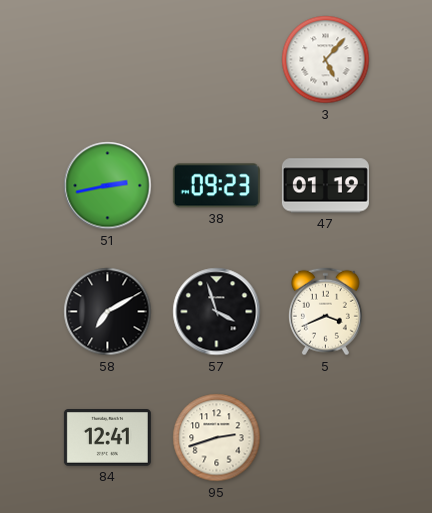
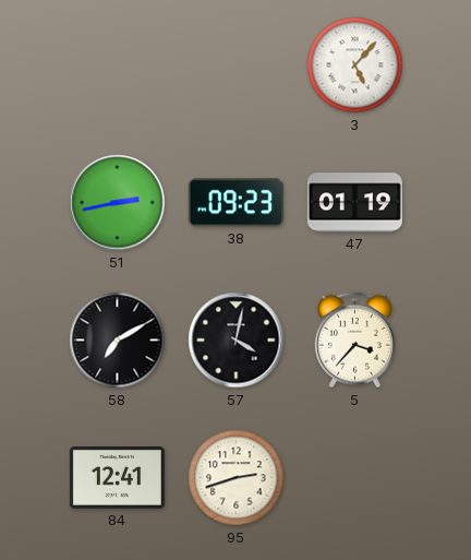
57: 3:57 -> 4:02 (237, 341)
5: 3:41 -> 3:37 (354, 341)
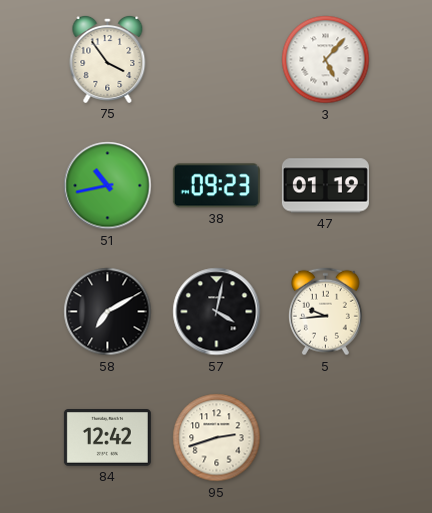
75: none -> 3:54 (108, 59)
51: 2:43 -> 10:43 (108, 186)
5: 3:37 -> 9:44 (325, 312)
84: 12:41 -> 12:42 (107, 438)
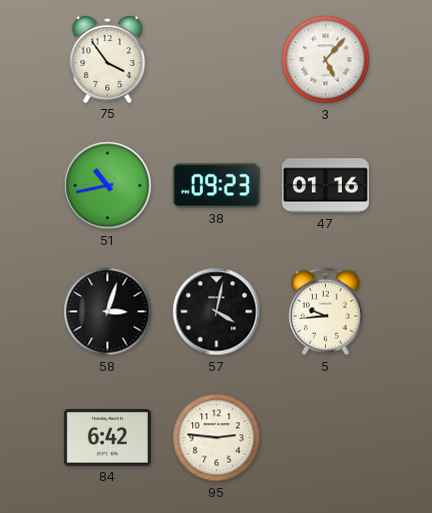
47: 01:19 -> 01:16 (325, 186)
58: 7:10 -> 3:03 (108, 312)
84: 12:42 -> 6:42 (107, 438)
95: 2:42 -> 2:46 (217, 438)
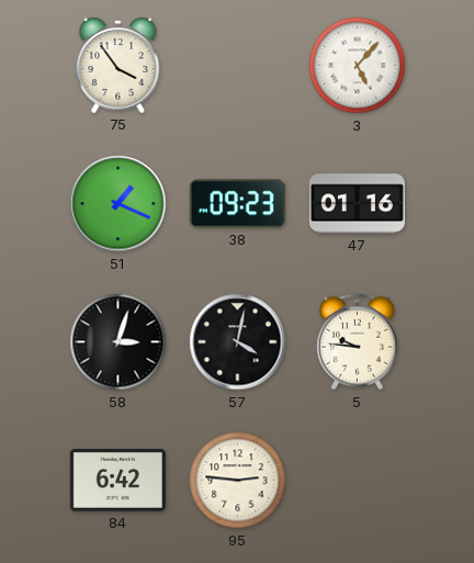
51: 10:43 -> 1:19 (119, 204)
5: 9:44 -> 9:46 (357, 342)
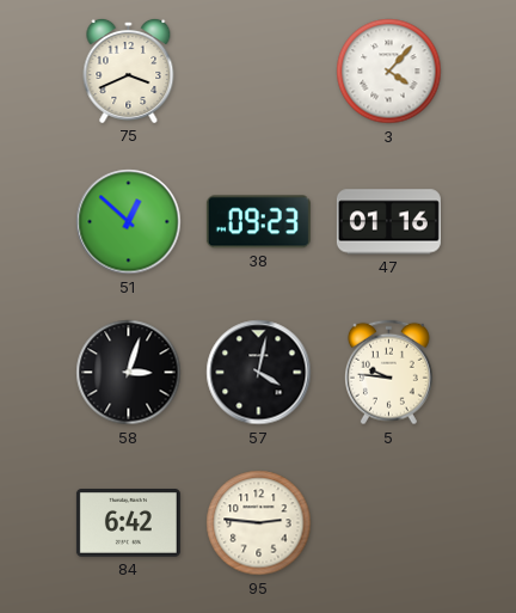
75: 3:54 -> 3:41 (129, 71)
3: 5:07 -> 4:07 (389, 72)
51: 1:19 -> 12:52 (129, 222)
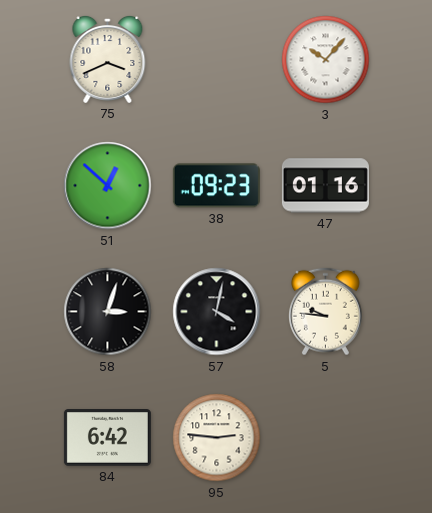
3: 4:07 -> 10:07 (326, 60)
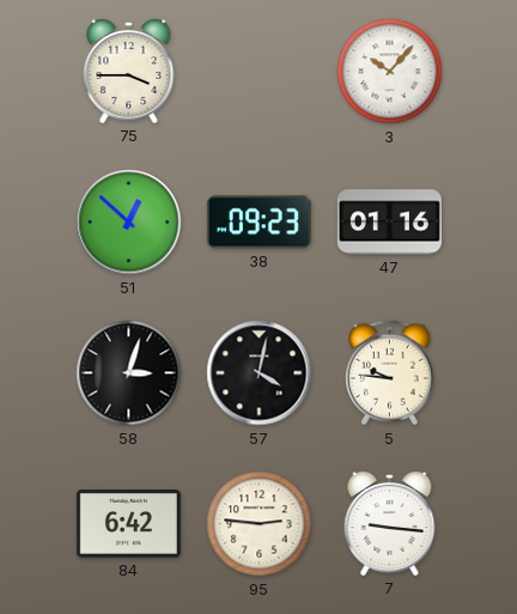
75: 3:41 -> 3:45 (129, 71)
7: none -> 9:16 (390, 523)
